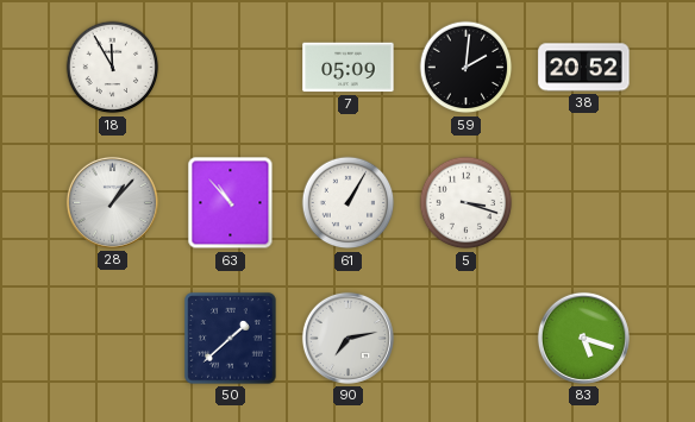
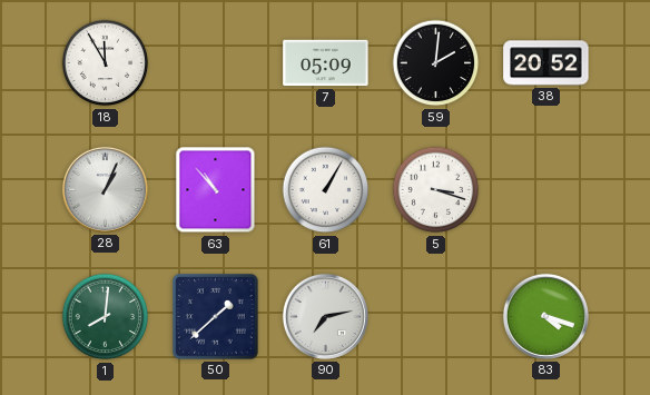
28: 1:07 -> 1:04 (105, 189)
1: none -> 8:01 (106, 317)
83: 5:18 -> 4:18 (545, 316)
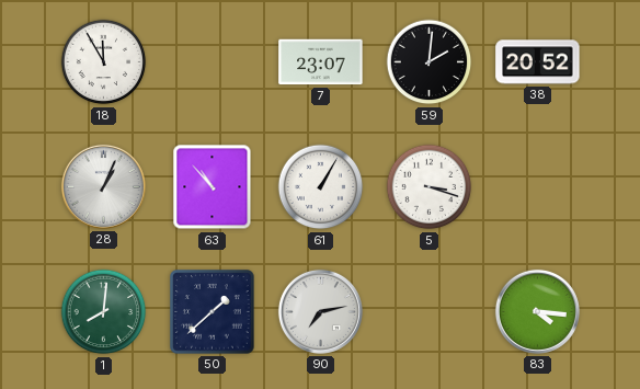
7: 05:09 -> 23:07 (321, 62)
83: 4:18 -> 4:16 (537, 311)
